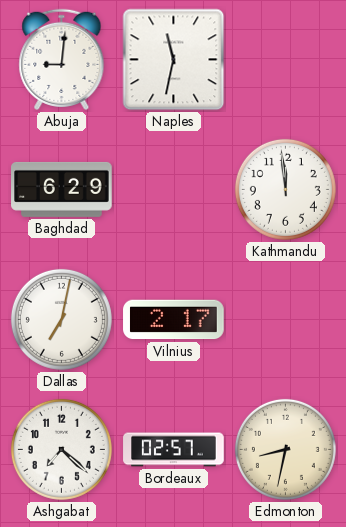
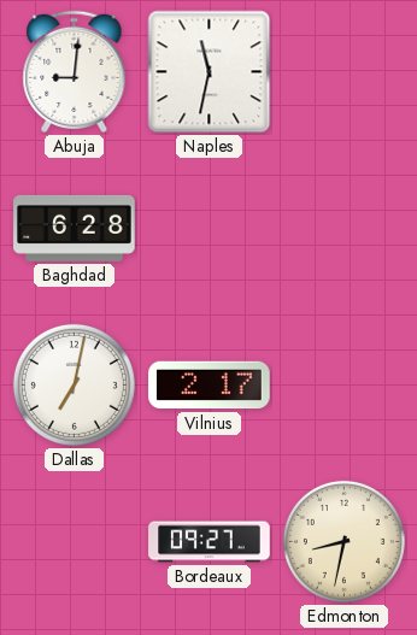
Baghdad: 6:29 -> 6:28 (75, 228)
Kathmandu: 11:59 -> none (285, 189)
Ashgabat: 7:22 -> none (61, 449)
Bordeaux: 02:57 -> 09:27 (210, 542)
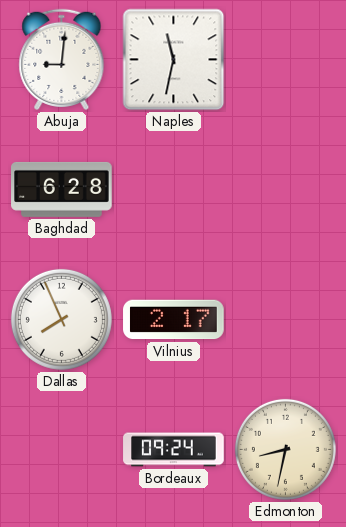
Dallas: 7:02 -> 7:56 (61, 319)
Bordeaux: 09:27 -> 09:24 (174, 450)
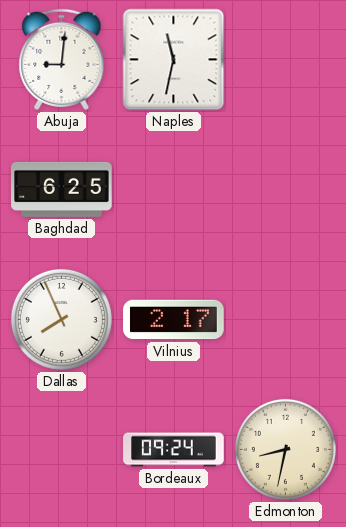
Baghdad: 6:28 -> 6:25 (62, 189)
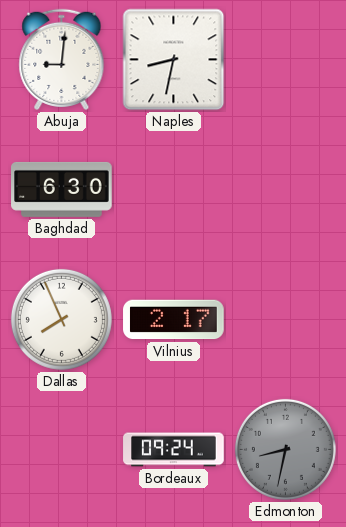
Naples: 11:32 -> 8:32 (174, 60)
Baghdad: 6:25 -> 6:30 (62, 189)
Edmonton dial: cream -> grey (285, 449)
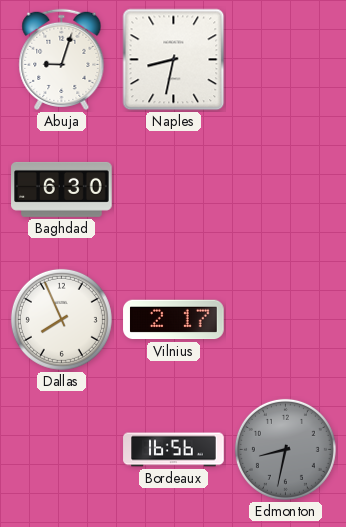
Abuja: 9:01 -> 9:03 (62, 59)
Bordeaux: 09:24 -> 16:56 (174, 450)
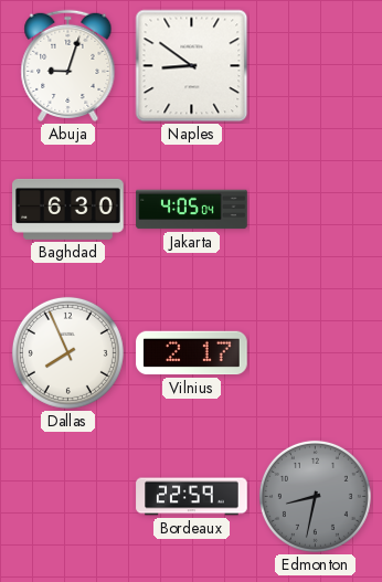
Naples: 8:32 -> 8:51 (192, 66)
Jakarta: none -> 4:05 (192, 210)
Bordeaux: 16:56 -> 22:59 (192, 497)
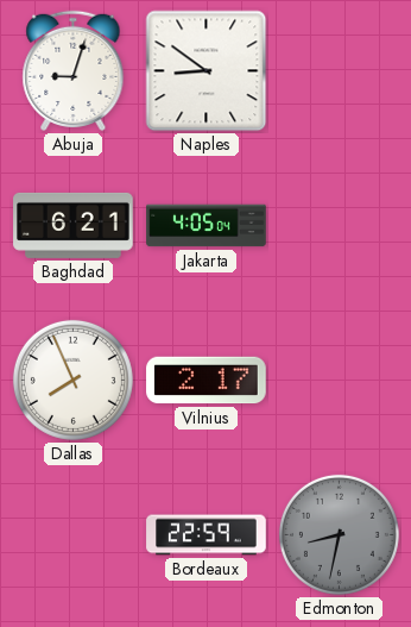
Baghdad: 6:30 -> 6:21 (74, 225)
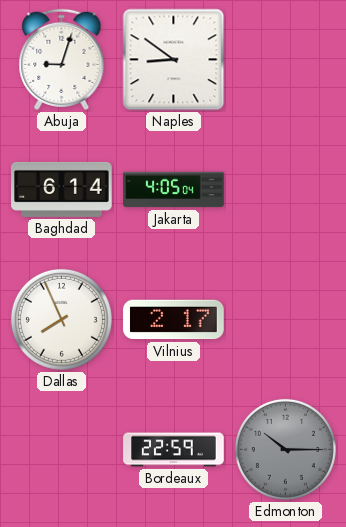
Baghdad: 6:21 -> 6:14 (62, 189)
Edmonton: 8:32 -> 10:15 (285, 449)
